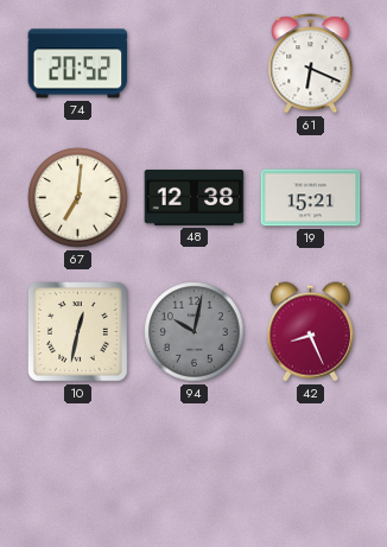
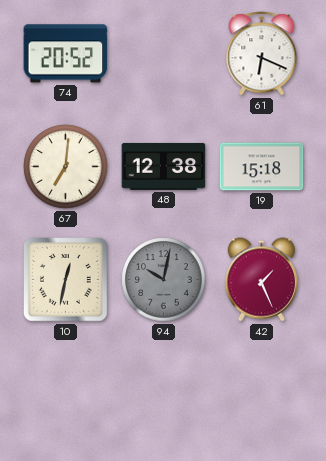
19: 15:21 -> 15:18 (262, 167)
42: 8:26 -> 1:26 (261, 280)
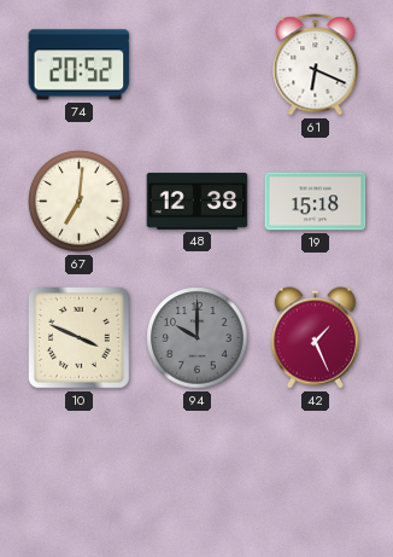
10: 12:32 -> 3:49 (80, 338)
94: 10:02 -> 10:00 (198, 338)
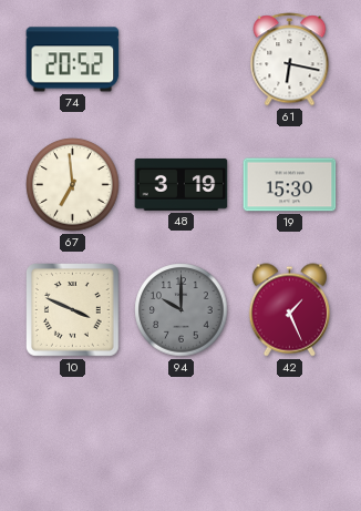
61: 6:19 -> 6:17 (290, 60)
67: 7:01 -> 6:59 (73, 185)
48: 12:38 -> 3:19 (182, 184)
19: 15:18 -> 15:30 (290, 185)
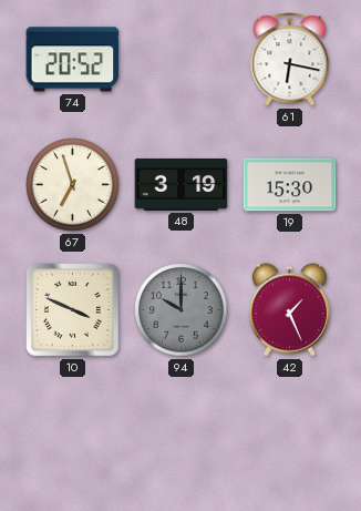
67: 6:59 -> 6:57 (73, 185)
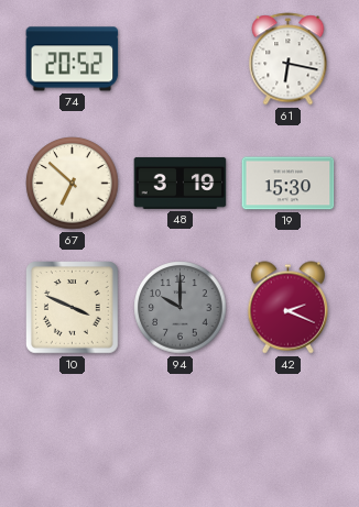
67: 6:57 -> 6:52 (73, 184)
42: 1:26 -> 2:19 (287, 308)
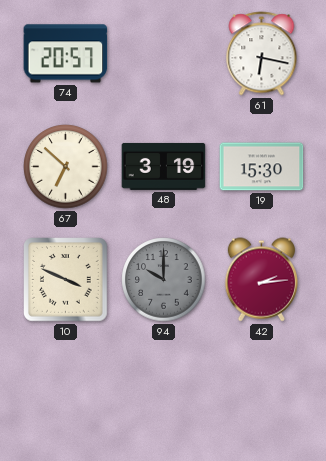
74: 20:52 -> 20:57 (66, 54)
42: 2:19 -> 2:14 (261, 280)
